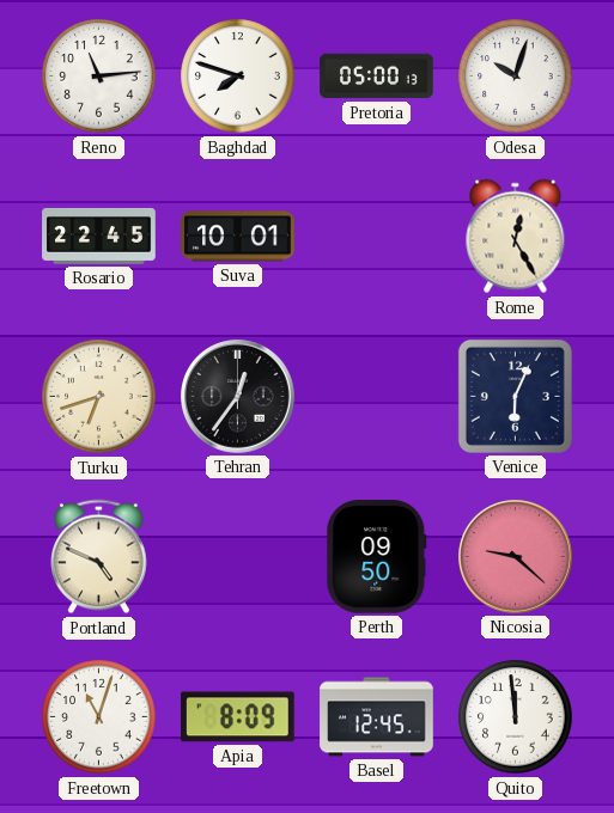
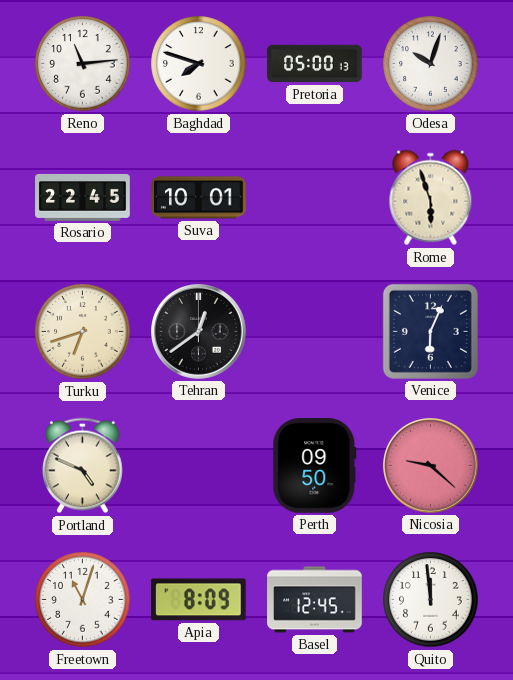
Rome: 12:25 -> 5:57 (431, 198)
Tehran: 12:36 -> 12:39 (199, 332)
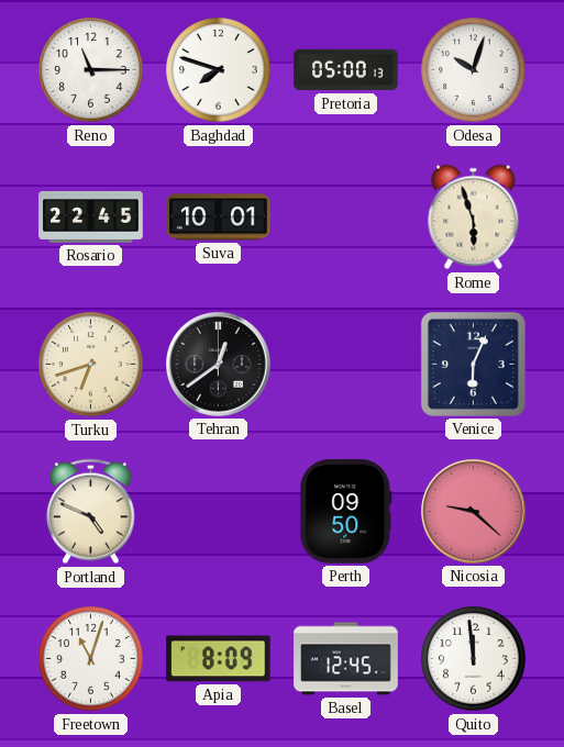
Reno: 11:14 -> 11:15 (91, 70)
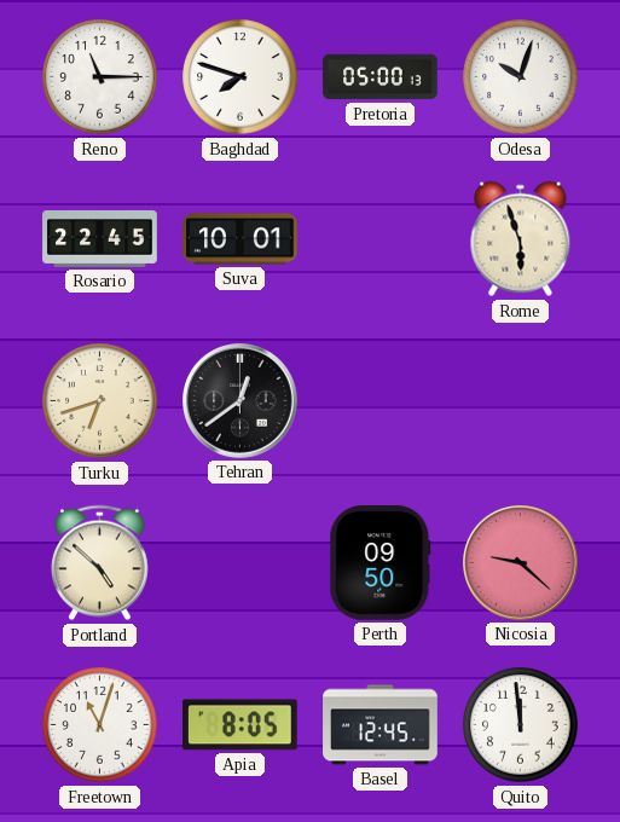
Venice: 6:04 -> none (473, 364)
Portland: 4:49 -> 4:52 (100, 563)
Apia: 8:09 -> 8:05 (241, 725)
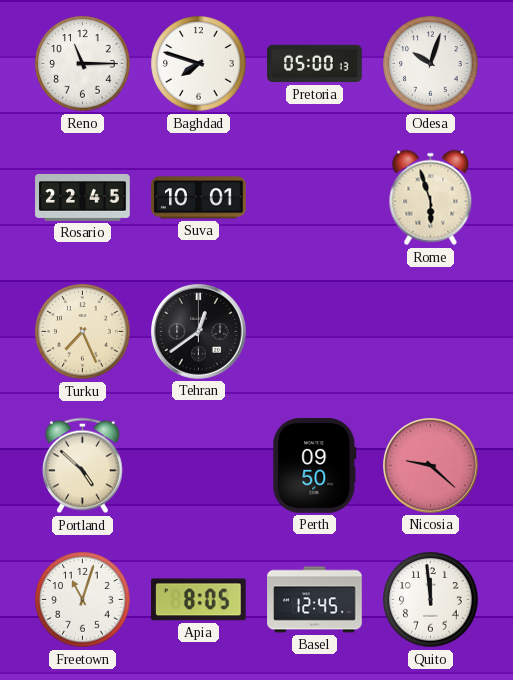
Turku: 6:42 -> 7:26 (83, 332)
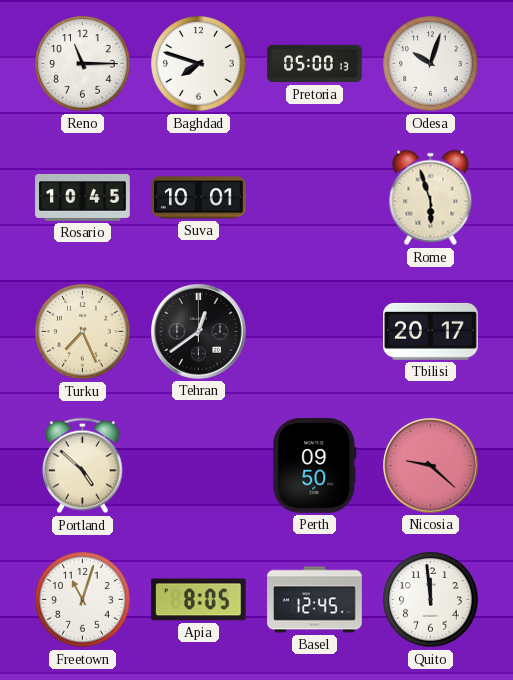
Rosario: 22:45 -> 10:45 (83, 198)
Tbilisi: none -> 20:17 (431, 331)
